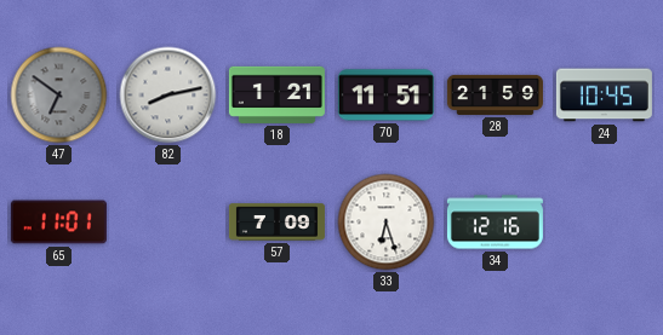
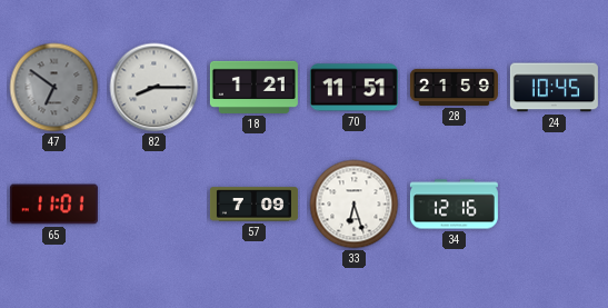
82: 8:13 -> 8:15 (155, 88)
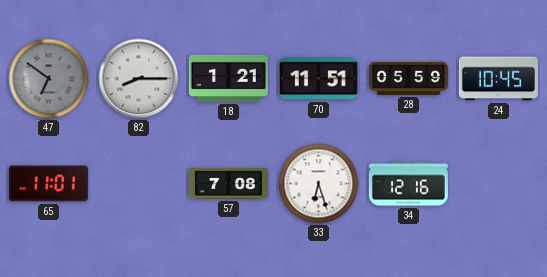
28: 21:59 -> 05:59 (408, 78)
57: 7:09 -> 7:08 (228, 184)
